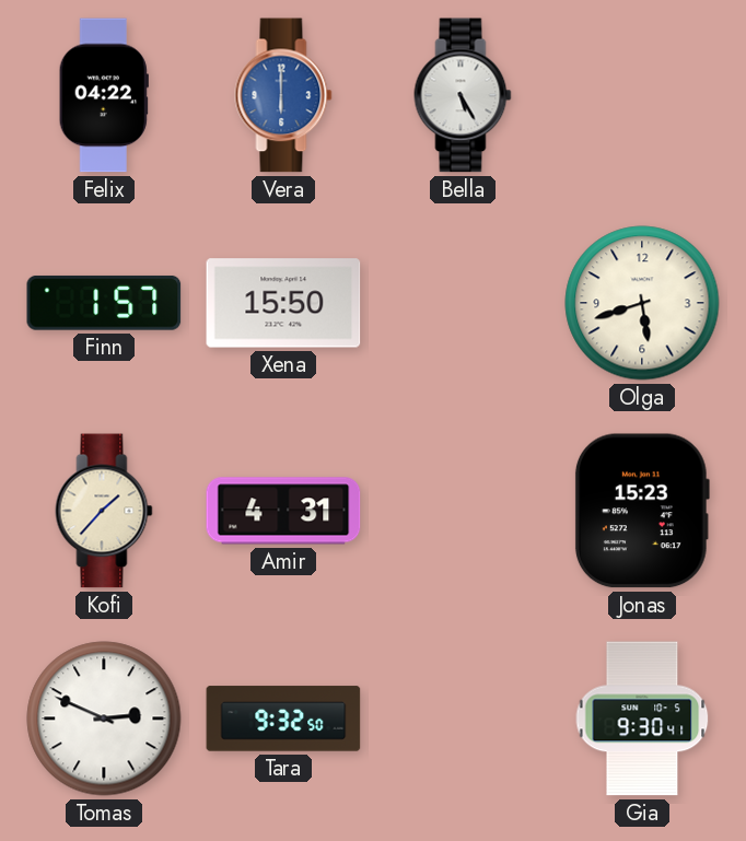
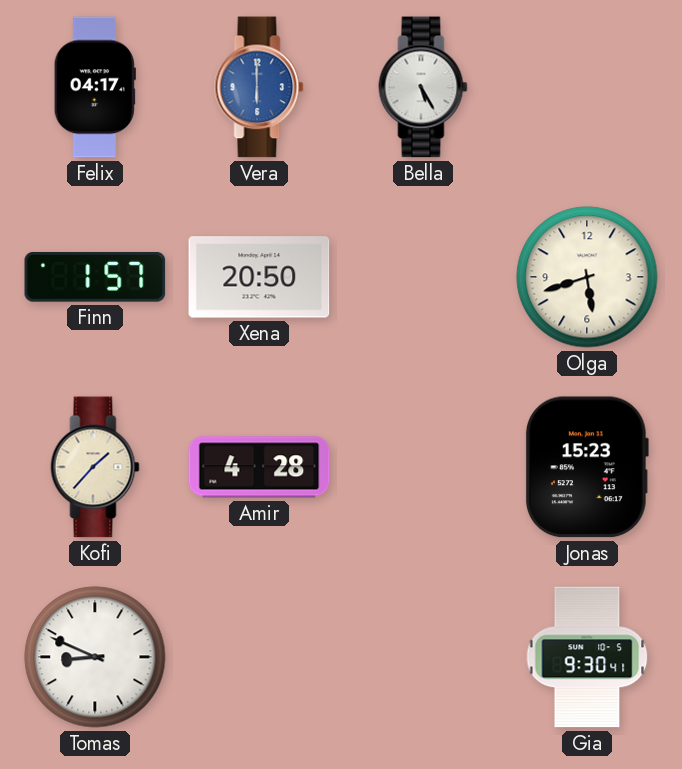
Felix: 04:22 -> 04:17 (95, 87)
Xena: 15:50 -> 20:50 (259, 277)
Amir: 4:31 -> 4:28 (259, 467)
Tomas: 2:49 -> 8:49 (95, 657)
Tara: 9:32 -> none (283, 719)
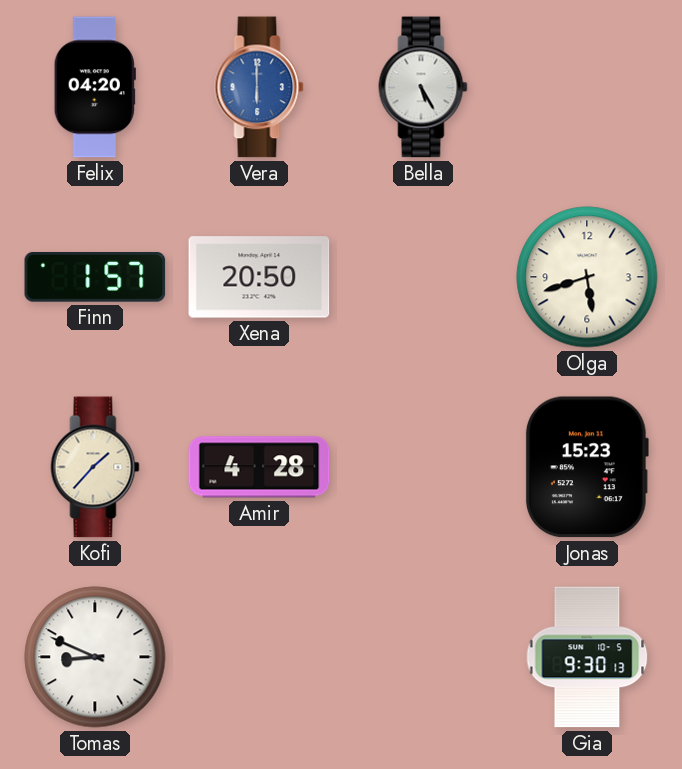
Felix: 04:17 -> 04:20 (95, 87)
Gia: 9:30:41 -> 9:30:13 (587, 657)
